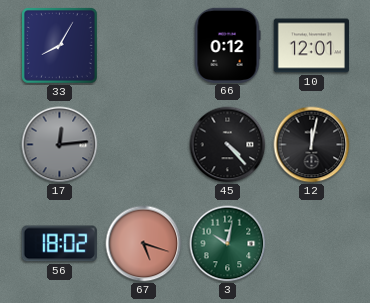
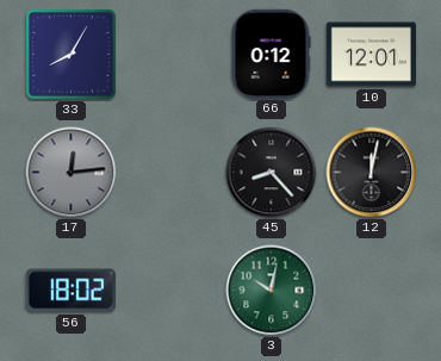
45: 4:23 -> 8:23 (272, 173)
67: 5:18 -> none (144, 244)
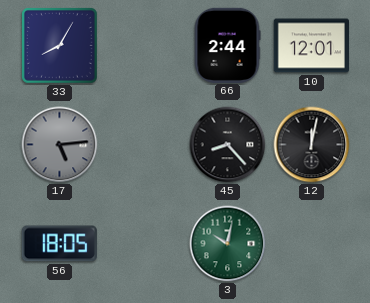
66: 0:12 -> 2:44 (227, 45)
17: 12:14 -> 5:14 (60, 145)
56: 18:02 -> 18:05 (59, 244)
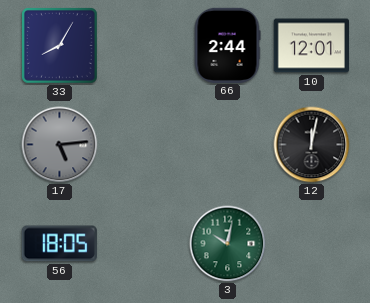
45: 8:23 -> none (228, 145)
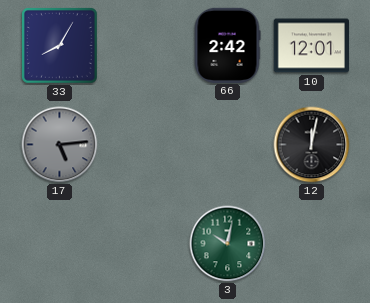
66: 2:44 -> 2:42 (227, 45)
56: 18:05 -> none (59, 244)
